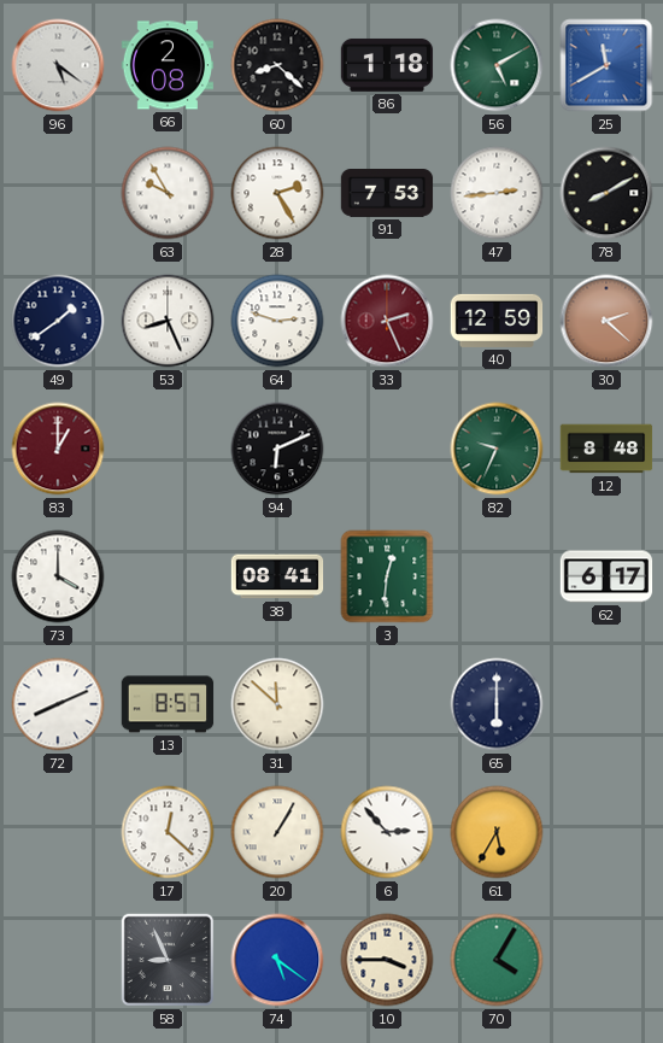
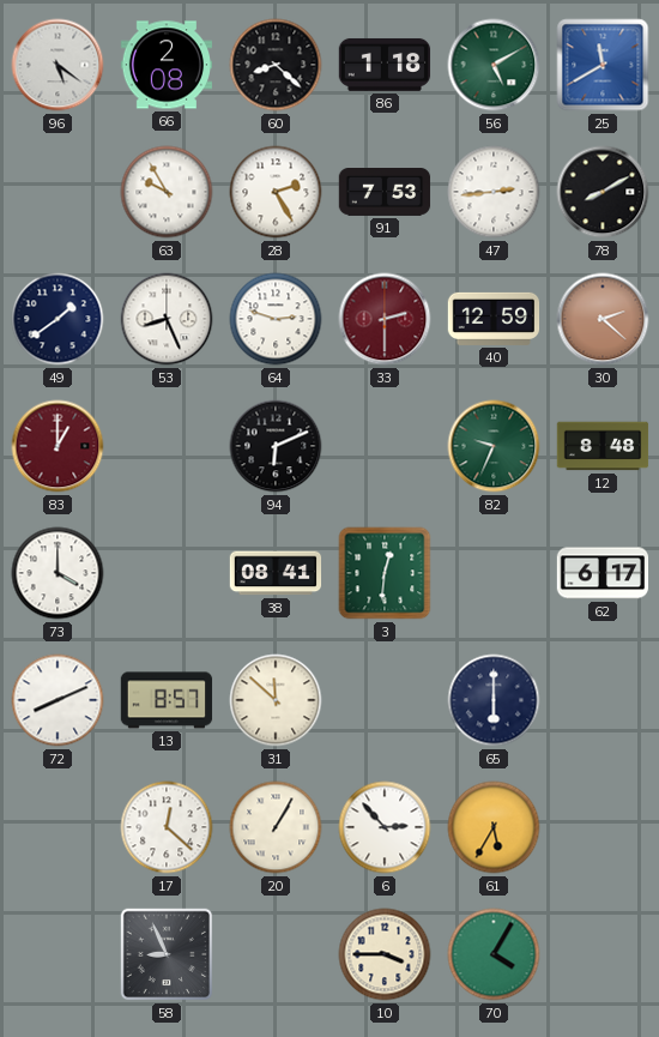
33: 2:26 -> 2:30 (385, 319)
74: 5:21 -> none (277, 960)
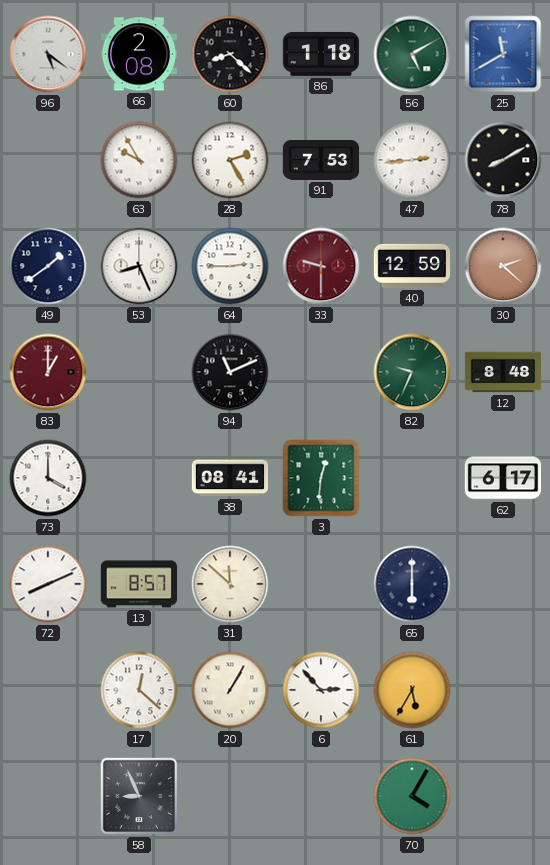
64: 2:48 -> 2:45 (230, 266)
33: 2:30 -> 9:30 (321, 266)
94: 6:11 -> 11:11 (230, 372)
10: 3:45 -> none (385, 954)
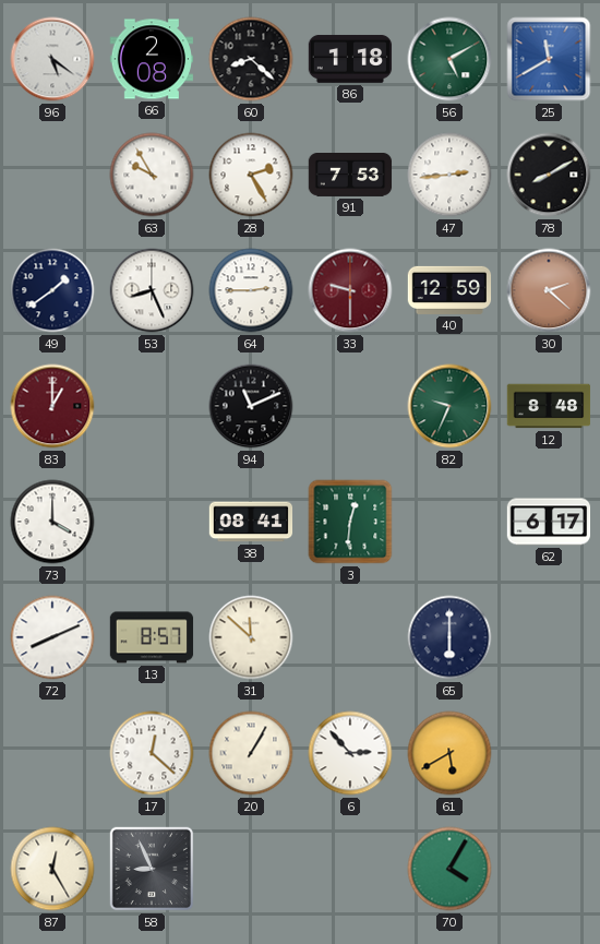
61: 5:35 -> 5:40 (449, 753)
87: none -> 12:25 (52, 869)
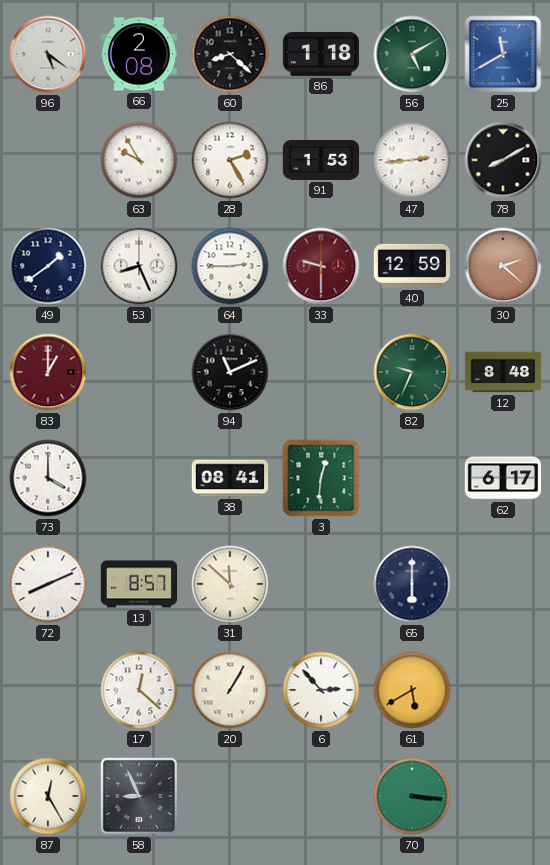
91: 7:53 -> 1:53 (321, 161)
70: 4:05 -> 3:16 (412, 796)
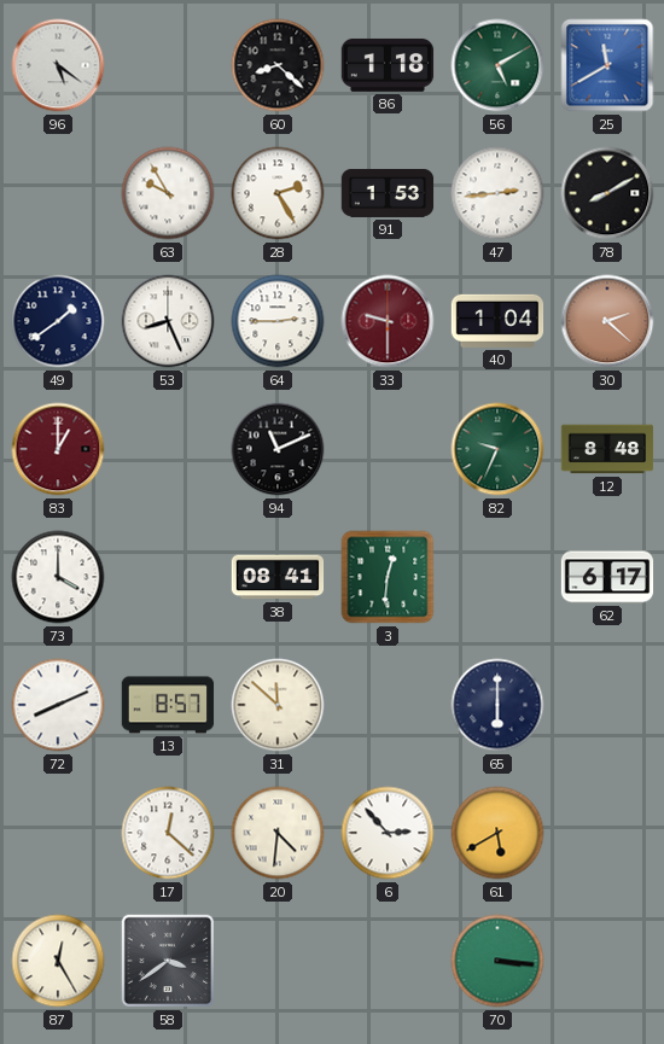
66: 2:08 -> none (139, 54)
40: 12:59 -> 1:04 (497, 321)
20: 1:05 -> 4:31 (278, 833)
58: 8:56 -> 3:39 (168, 961)
